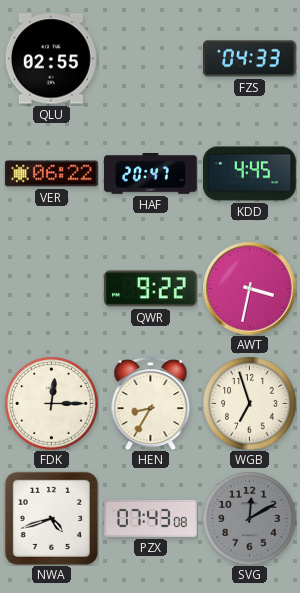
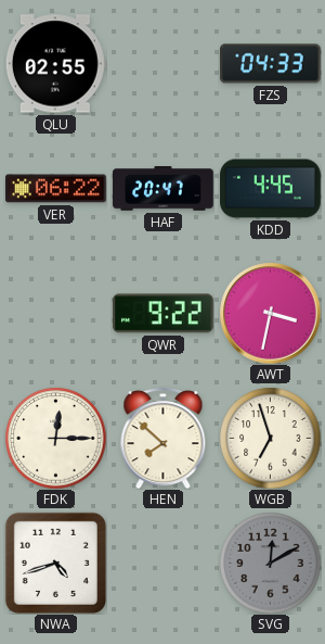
HEN: 8:35 -> 7:52 (164, 439)
PZX: 07:43 -> none (151, 518)
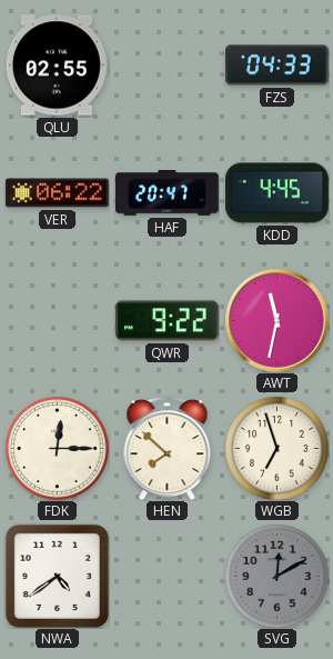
AWT: 3:32 -> 11:32 (276, 320)
NWA: 4:42 -> 4:39 (57, 576)
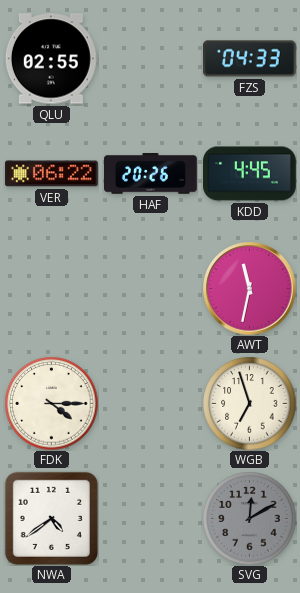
HAF: 20:47 -> 20:26 (151, 174)
QWR: 9:22 -> none (167, 321)
FDK: 12:15 -> 4:15 (51, 403)
HEN: 7:52 -> none (168, 449)
